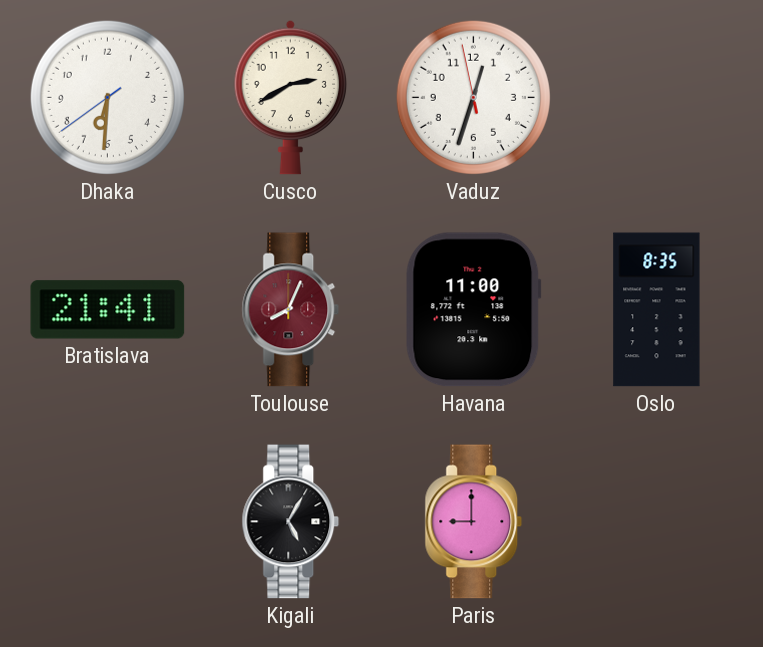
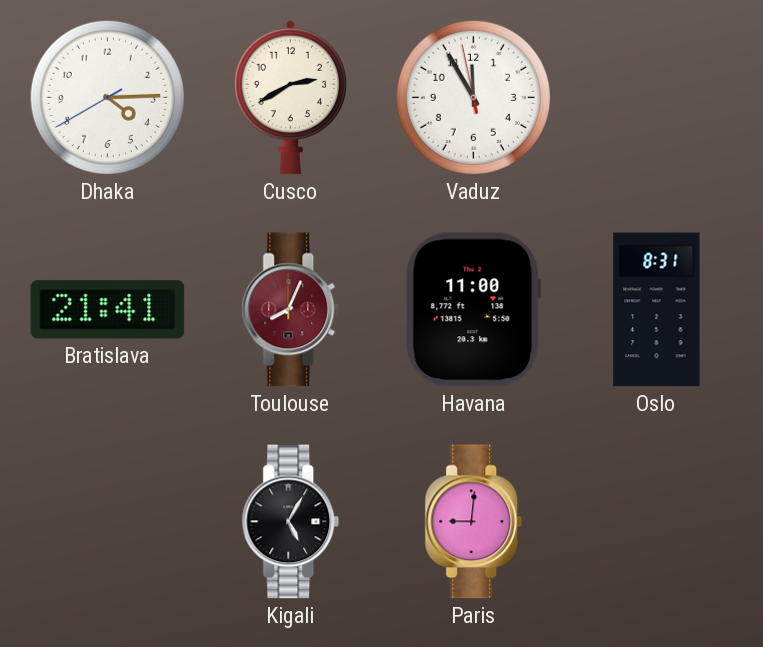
Dhaka: 6:30 -> 4:14 (107, 97)
Vaduz: 12:32 -> 11:54 (473, 97)
Oslo: 8:35 -> 8:31 (657, 310)
Paris: 9:00 -> 9:01 (474, 522)
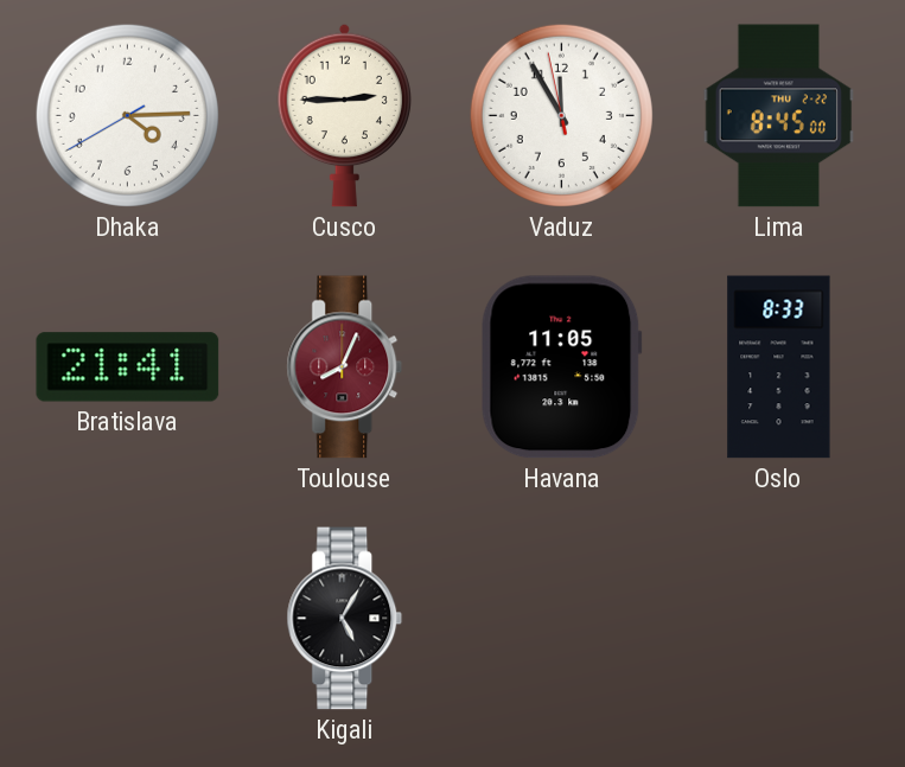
Cusco: 2:40 -> 2:45 (345, 115)
Lima: none -> 8:45 (779, 116)
Havana: 11:00 -> 11:05 (562, 367)
Oslo: 8:31 -> 8:33 (779, 367)
Paris: 9:01 -> none (474, 522)
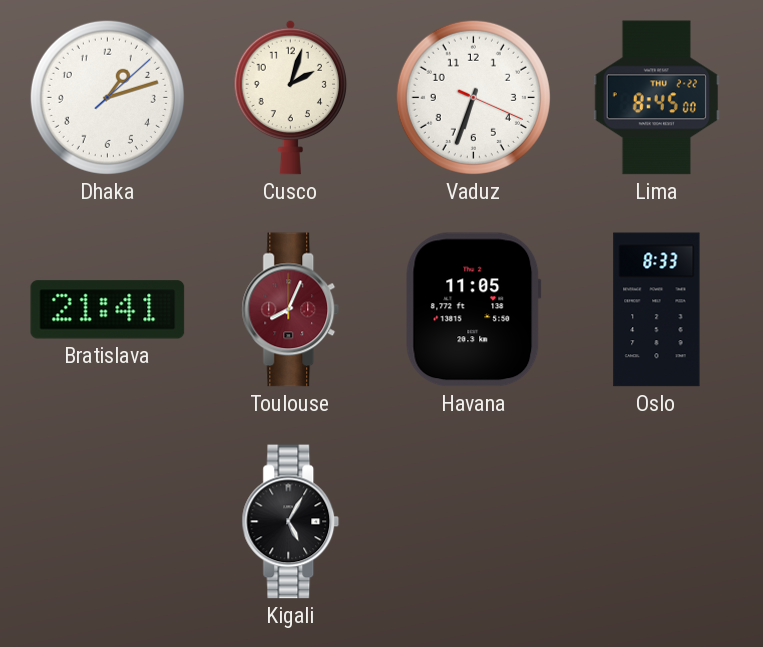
Dhaka: 4:14 -> 1:12 (107, 97)
Cusco: 2:45 -> 2:03 (291, 97)
Vaduz: 11:54 -> 6:33 (473, 97)
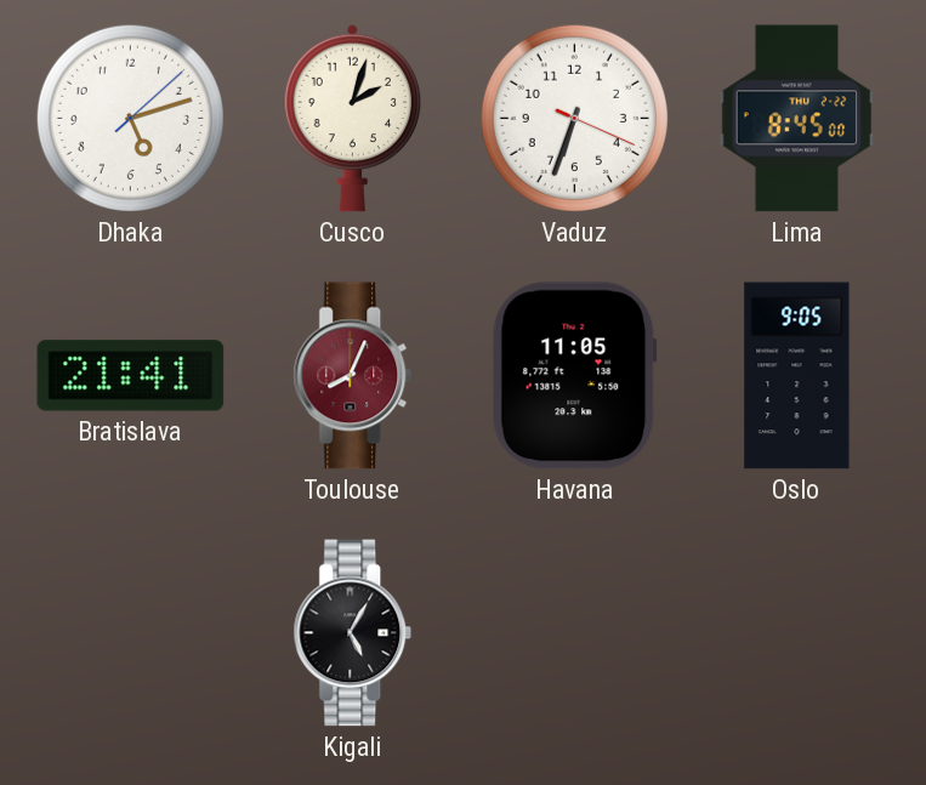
Dhaka: 1:12 -> 5:12 (130, 118)
Oslo: 8:33 -> 9:05 (797, 376)
